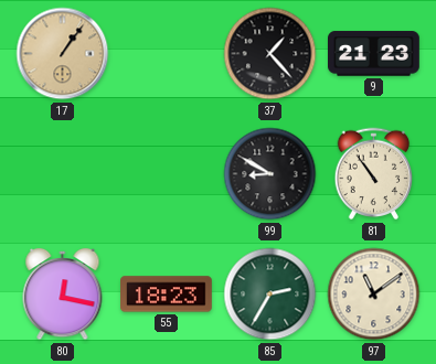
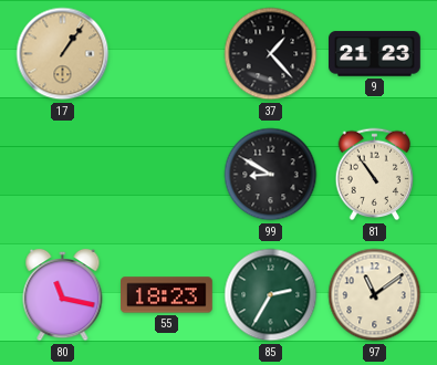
80: 12:17 -> 11:17 (63, 295)
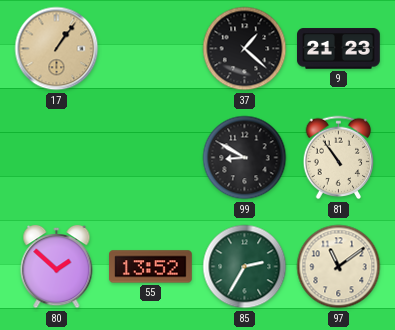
37: 1:23 -> 1:22 (245, 49)
80: 11:17 -> 1:52 (57, 267)
55: 18:23 -> 13:52 (151, 267)
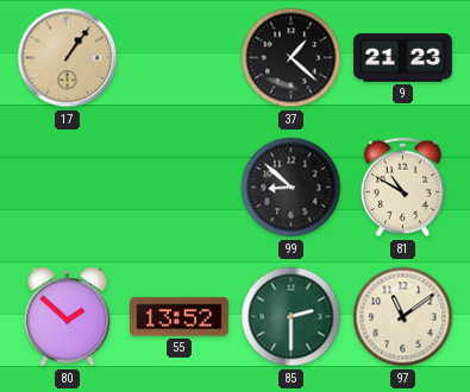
99: 8:50 -> 8:52 (292, 188)
81: 10:54 -> 10:50 (403, 188)
85: 2:35 -> 2:30 (292, 317)
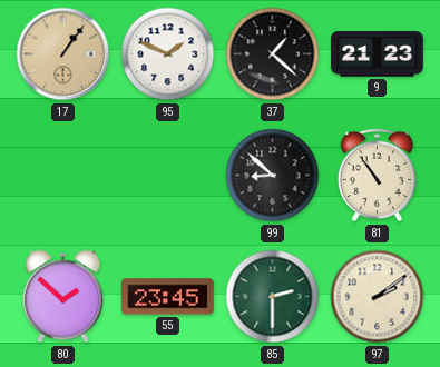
95: none -> 1:49 (168, 54)
81: 10:50 -> 10:54 (378, 176)
55: 13:52 -> 23:45 (168, 297)
97: 11:09 -> 2:09 (378, 297)
